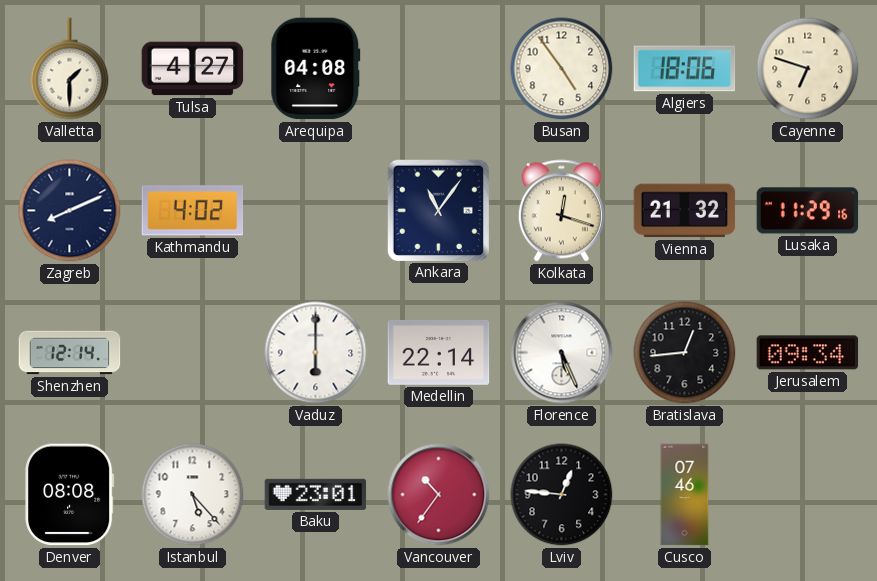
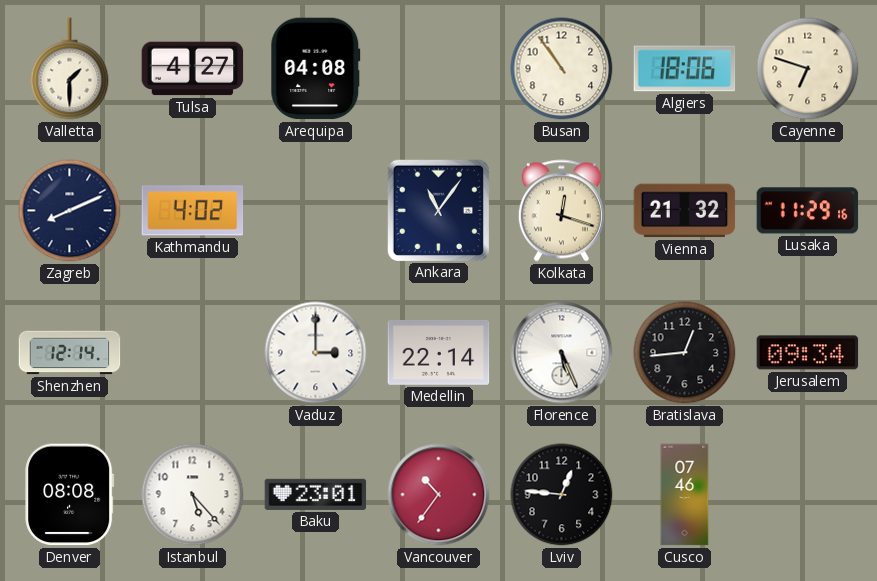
Busan: 4:54 -> 10:54 (562, 69)
Vaduz: 6:00 -> 3:00 (316, 353)
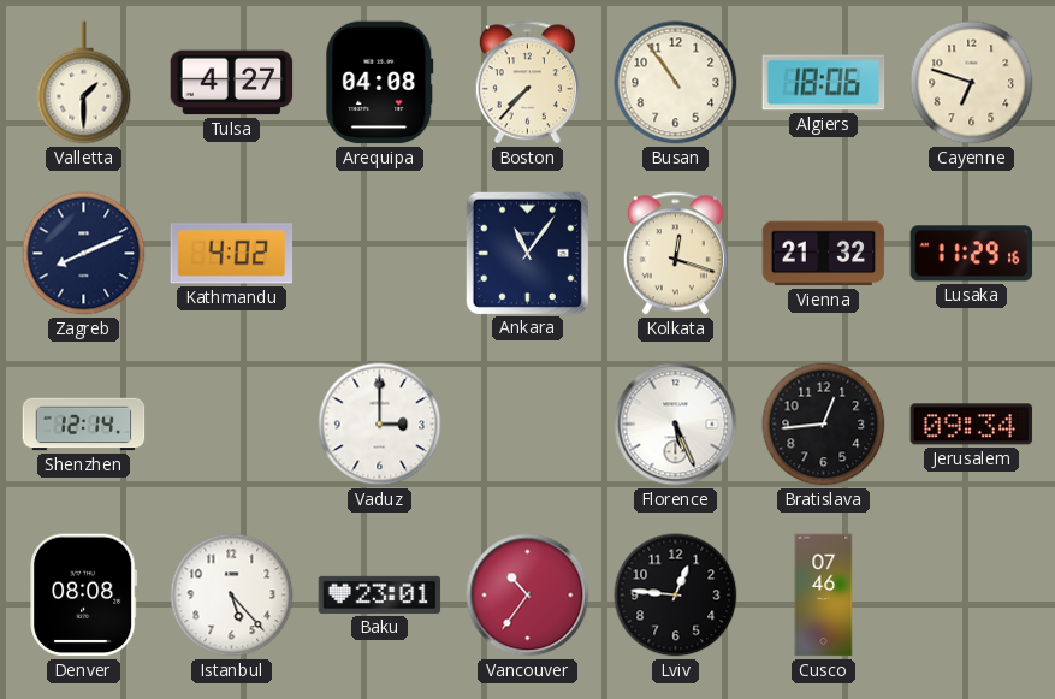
Boston: none -> 7:37 (527, 83)
Medellin: 22:14 -> none (439, 352)
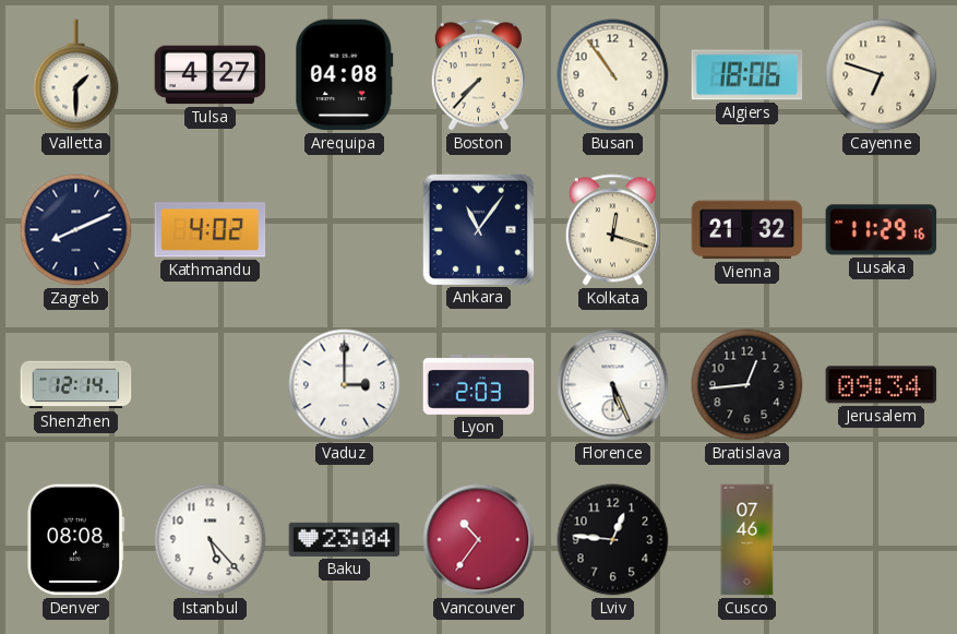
Lyon: none -> 2:03 (479, 385)
Baku: 23:01 -> 23:04 (345, 539)
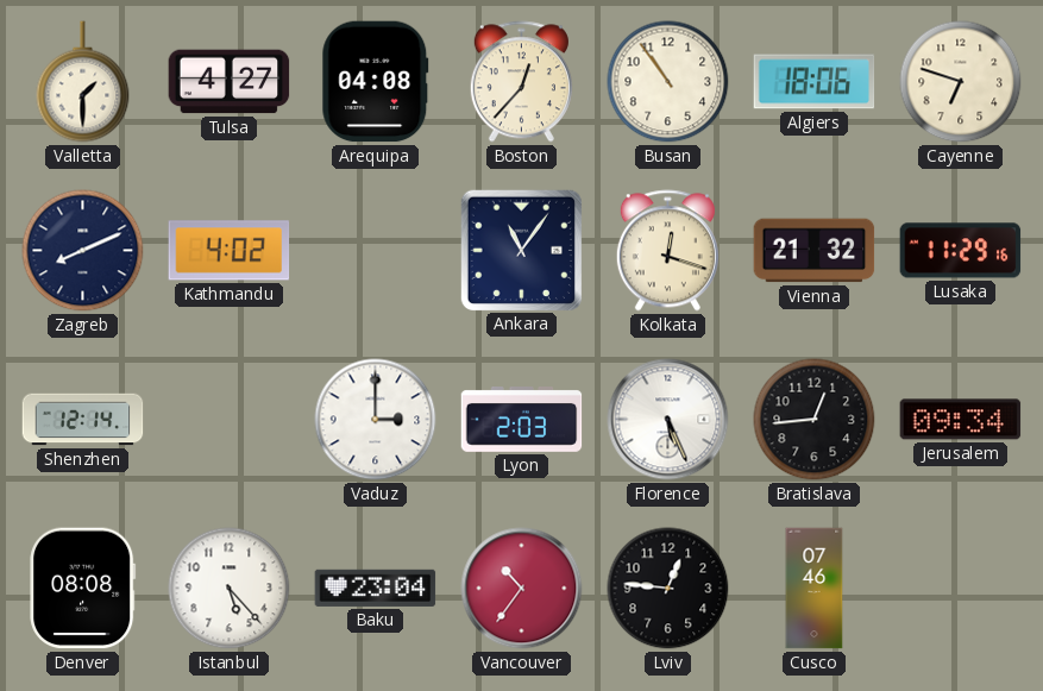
Boston: 7:37 -> 12:37 (521, 82)
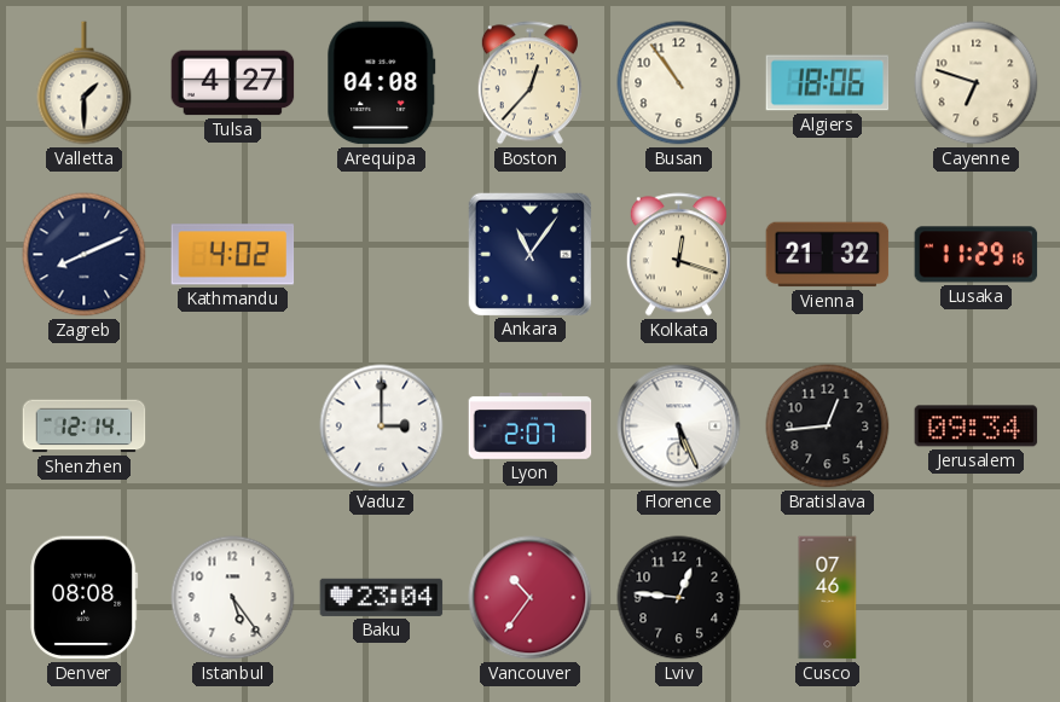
Lyon: 2:03 -> 2:07 (531, 427)
Istanbul: 5:23 -> 5:24 (233, 598)
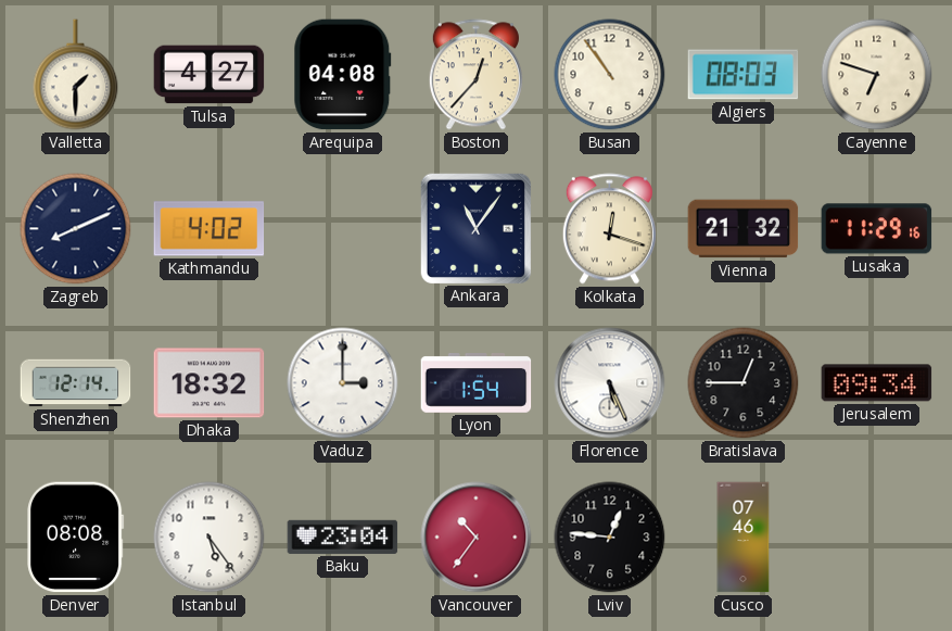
Algiers: 18:06 -> 08:03 (744, 75)
Dhaka: none -> 18:32 (210, 383)
Lyon: 2:07 -> 1:54 (477, 383)
Bratislava: 12:44 -> 12:45 (744, 383)
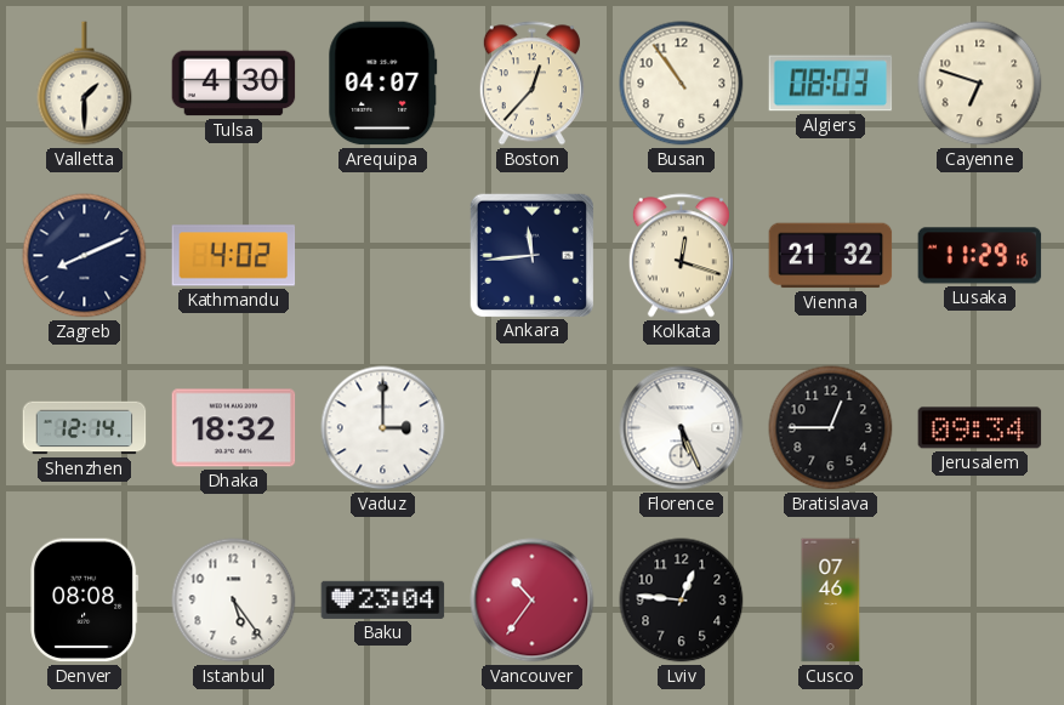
Tulsa: 4:27 -> 4:30 (234, 84)
Arequipa: 04:08 -> 04:07 (383, 84)
Ankara: 11:06 -> 11:44 (531, 255)
Lyon: 1:54 -> none (477, 383)
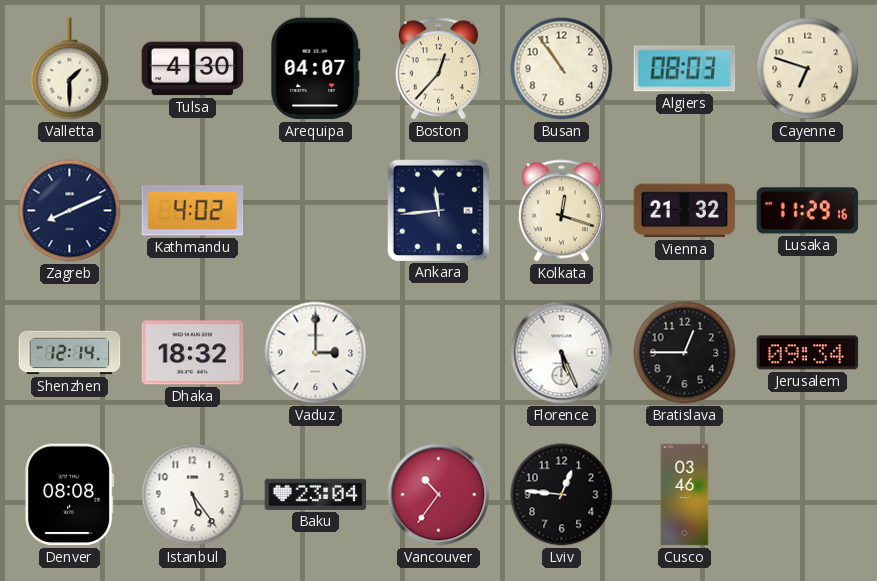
Cusco: 07:46 -> 03:46 (685, 495)
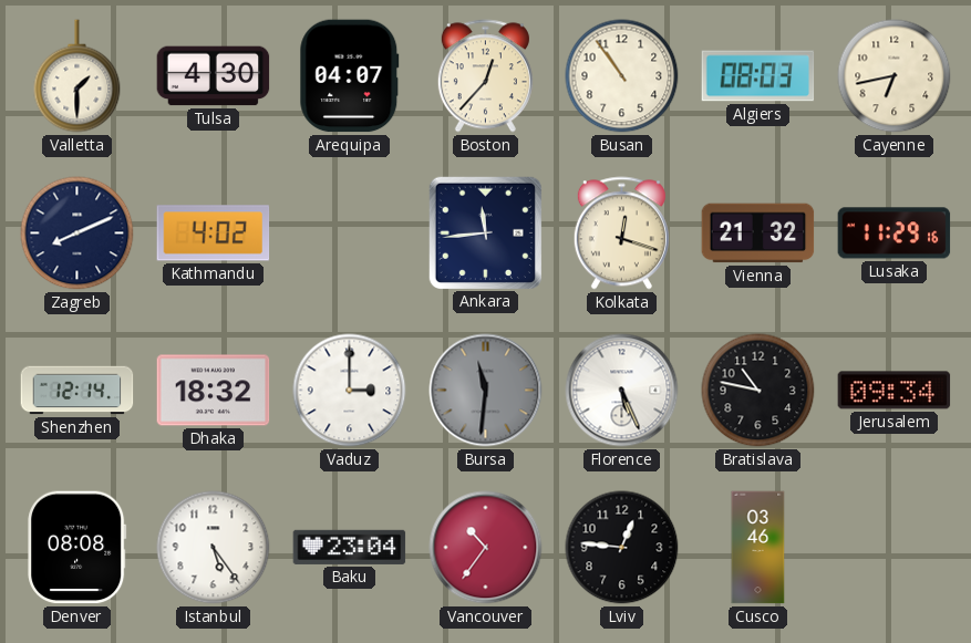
Cayenne: 6:48 -> 6:43 (895, 76)
Bursa: none -> 11:31 (486, 391)
Bratislava: 12:45 -> 10:47 (758, 391)
